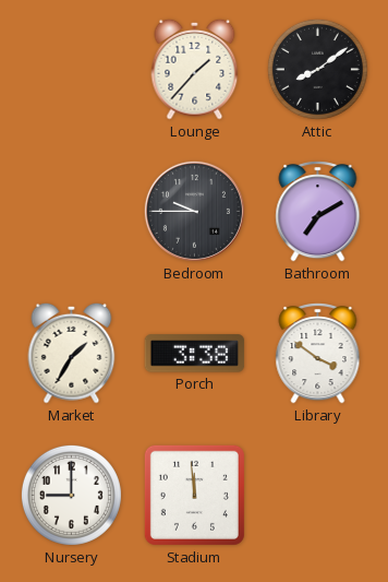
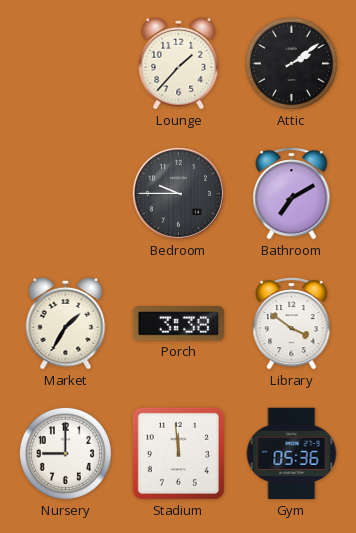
Attic: 8:09 -> 2:09 (291, 63)
Gym: none -> 05:36 (292, 454)
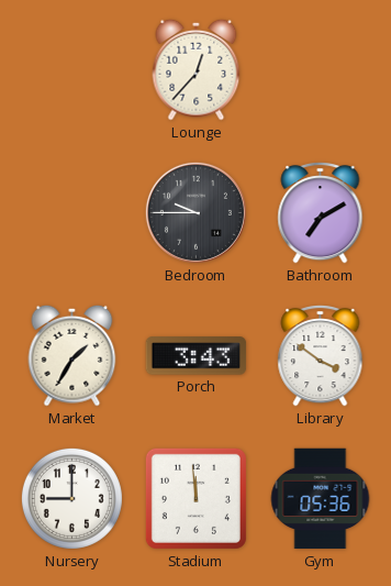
Lounge: 1:37 -> 12:37 (197, 69)
Attic: 2:09 -> none (291, 63)
Porch: 3:38 -> 3:43 (197, 356)
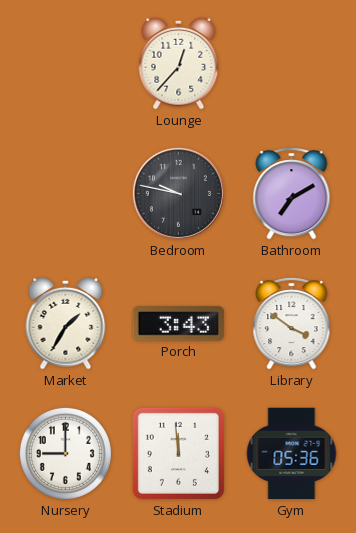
Bedroom: 9:45 -> 9:47 (178, 193)
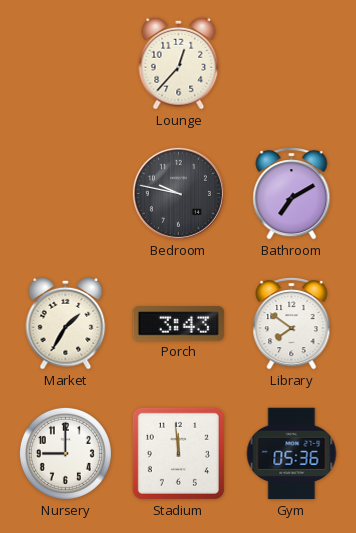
Library: 3:51 -> 7:51 (292, 324)
